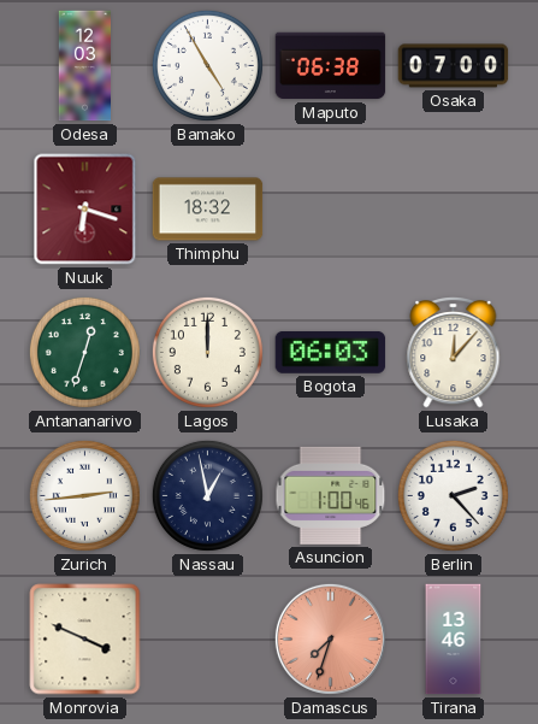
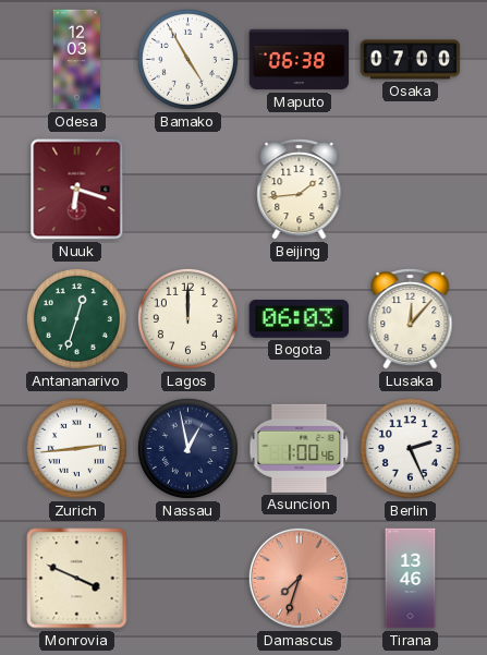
Thimphu: 18:32 -> none (208, 210)
Beijing: none -> 1:44 (300, 190)
Berlin: 2:23 -> 2:26 (410, 448)
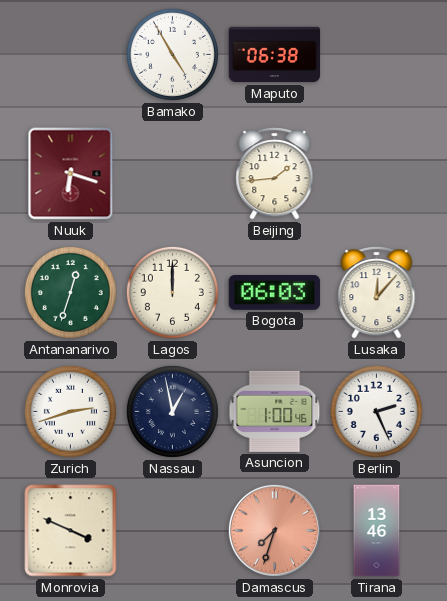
Odesa: 12:03 -> none (76, 60)
Osaka: 07:00 -> none (411, 60)
Zurich: 2:44 -> 2:42 (70, 411)
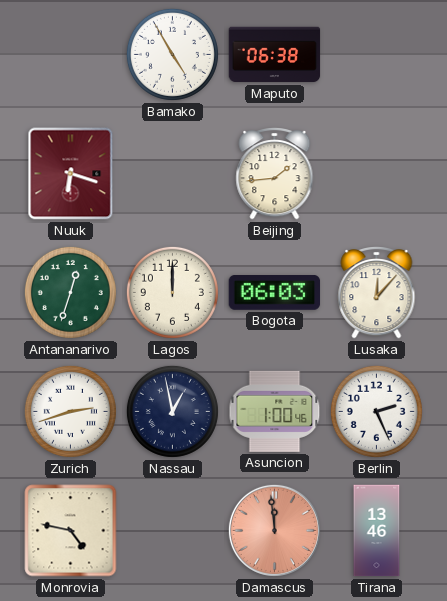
Monrovia: 3:49 -> 4:47 (71, 531)
Damascus: 7:33 -> 11:59 (274, 530)
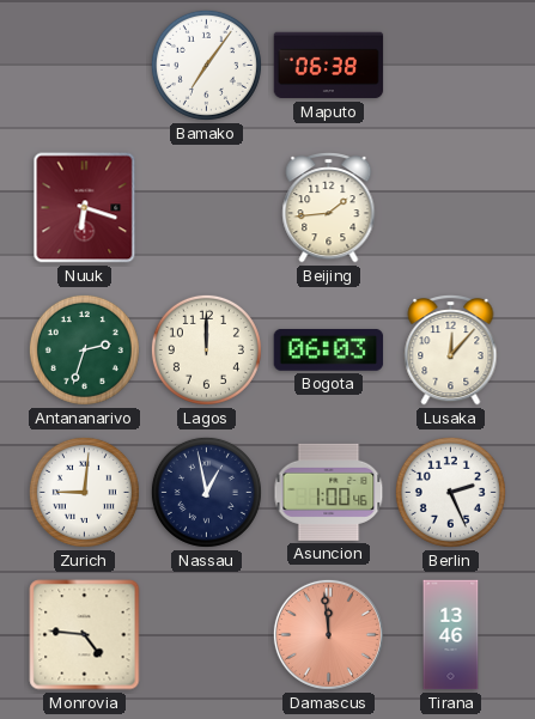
Bamako: 4:55 -> 7:06 (206, 65)
Antananarivo: 12:33 -> 2:33 (84, 349)
Zurich: 2:42 -> 9:01 (84, 492)
Monrovia: 4:47 -> 4:46 (85, 635)
